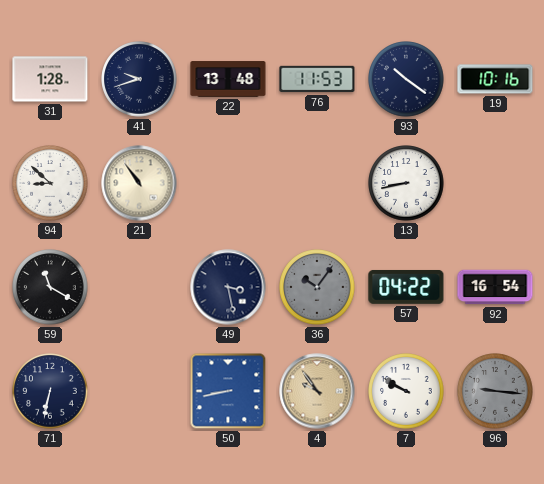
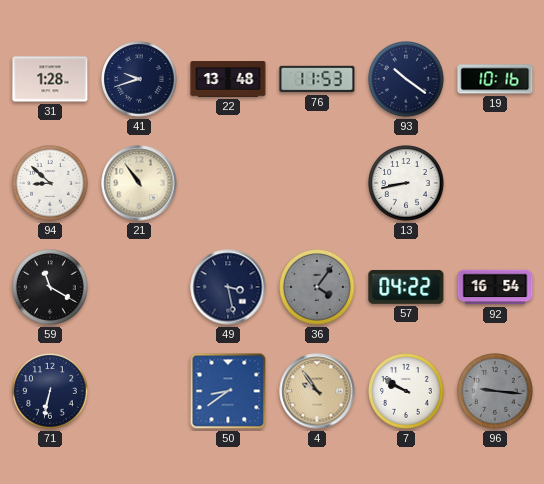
36: 10:06 -> 4:06 (317, 287)
50: 8:43 -> 8:39 (228, 391)
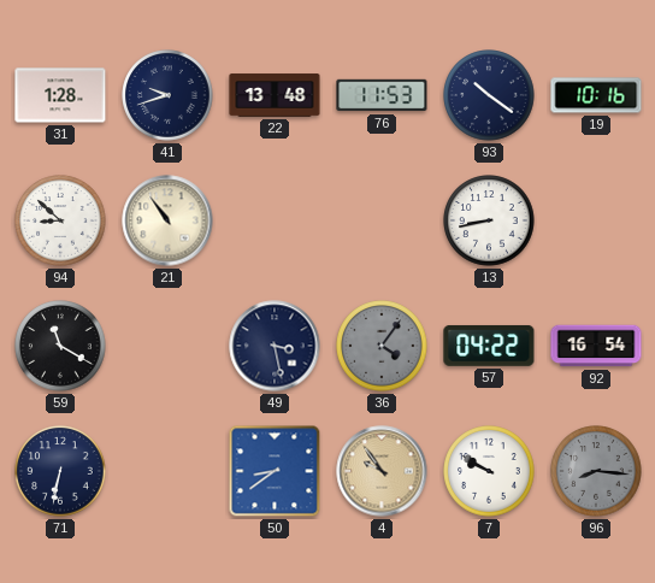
96: 9:16 -> 8:16 (596, 471)
